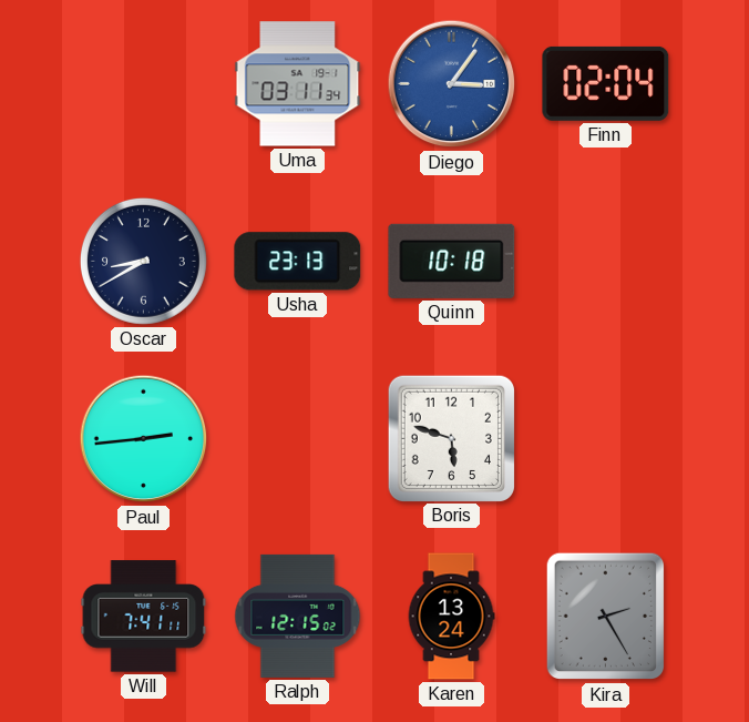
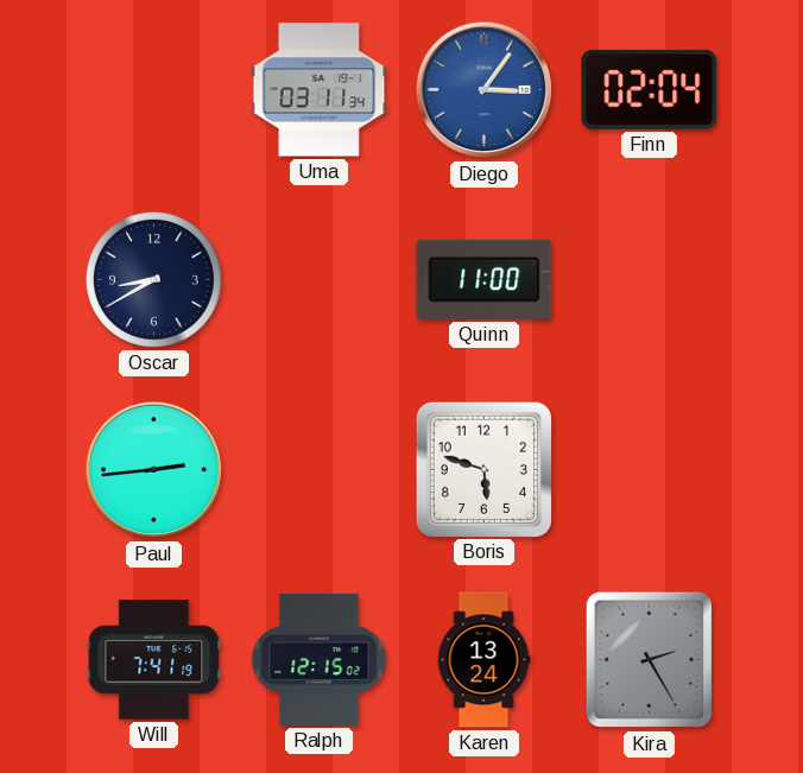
Usha: 23:13 -> none (298, 262)
Quinn: 10:18 -> 11:00 (485, 279)
Will: 7:41:11 -> 7:41:19 (154, 660)
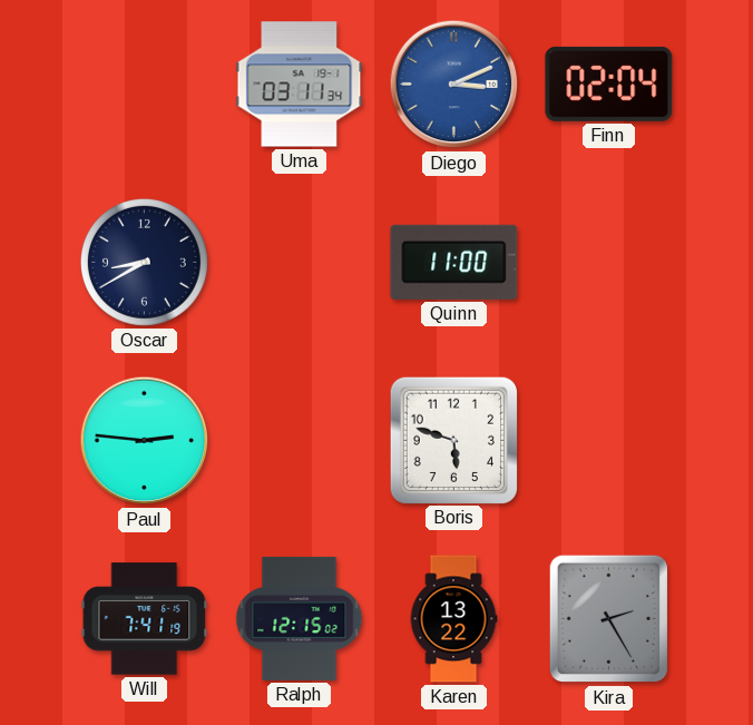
Diego: 3:06 -> 3:11 (454, 85)
Paul: 2:44 -> 2:46 (145, 441)
Karen: 13:24 -> 13:22 (453, 619)
